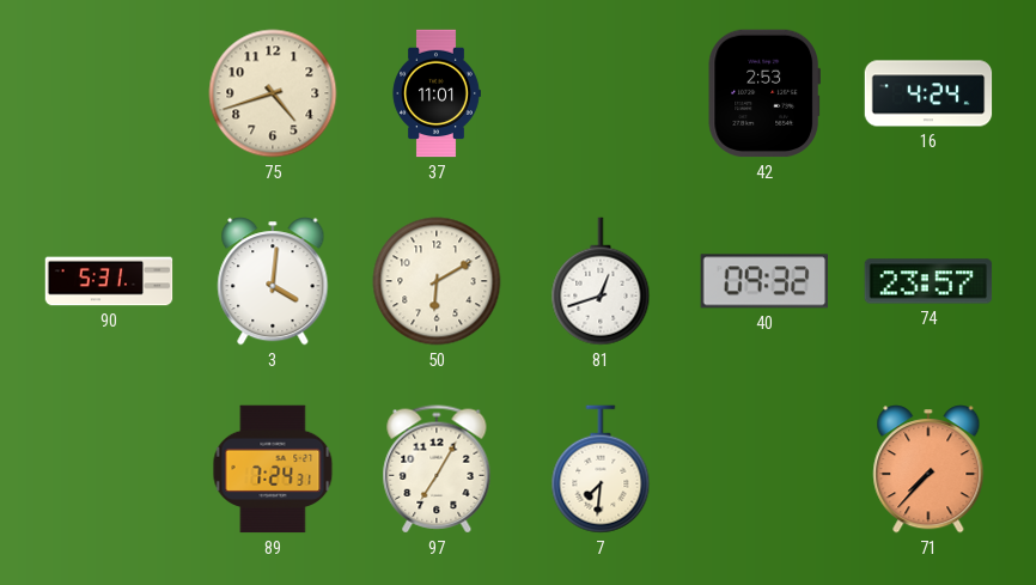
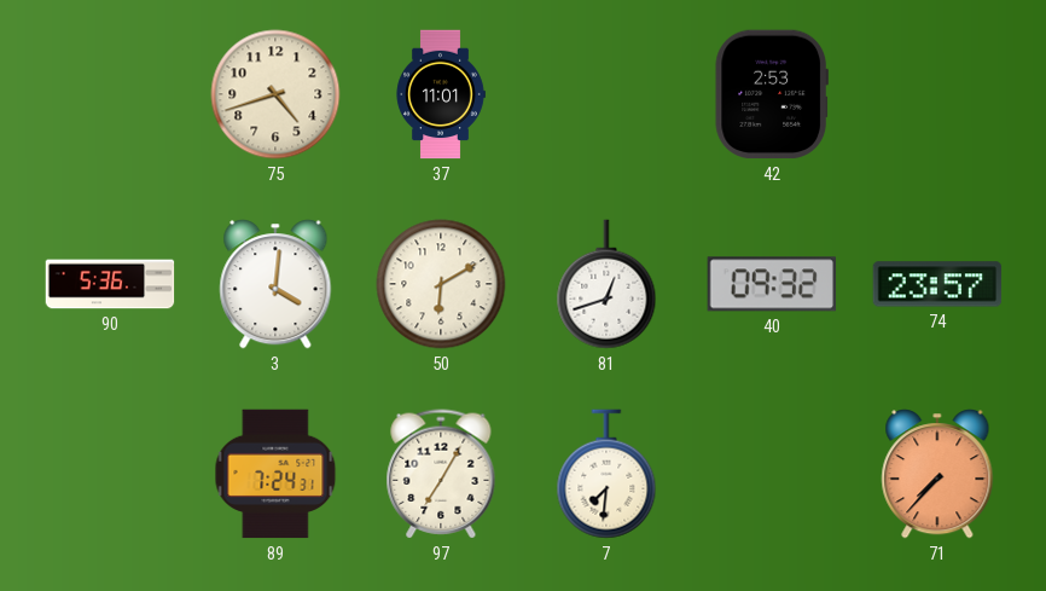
16: 4:24 -> none (928, 93)
90: 5:31 -> 5:36 (110, 284)
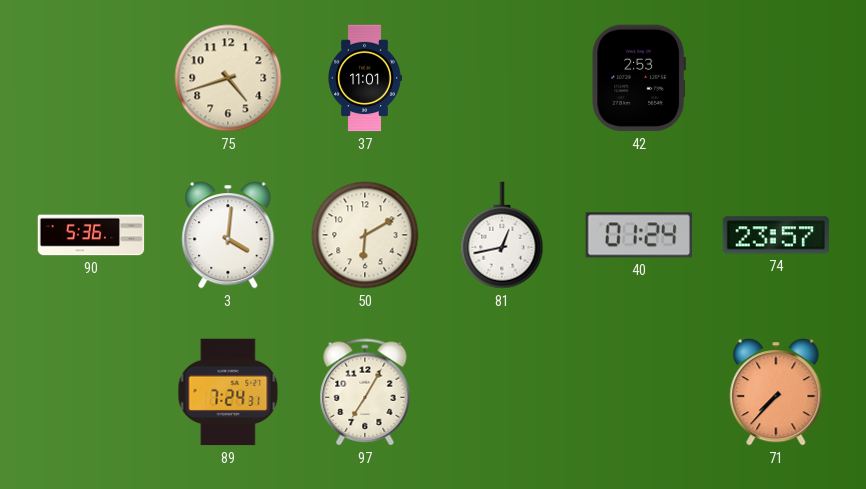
81: 12:42 -> 12:43 (502, 235)
40: 09:32 -> 01:24 (638, 235)
7: 7:31 -> none (606, 474)
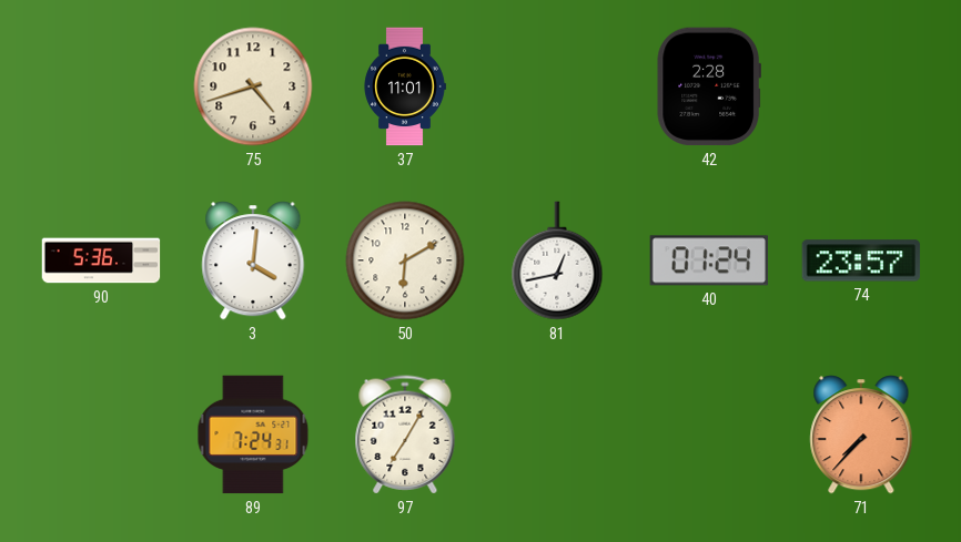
42: 2:53 -> 2:28 (709, 86)
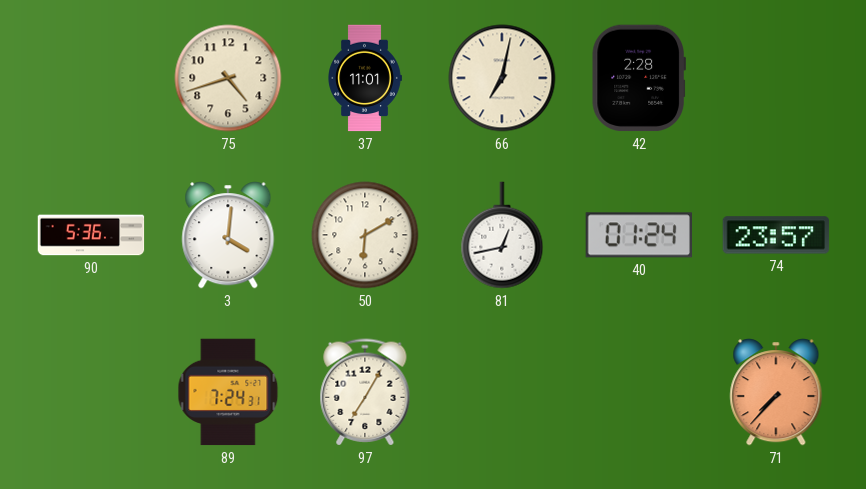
66: none -> 7:02 (502, 78)
